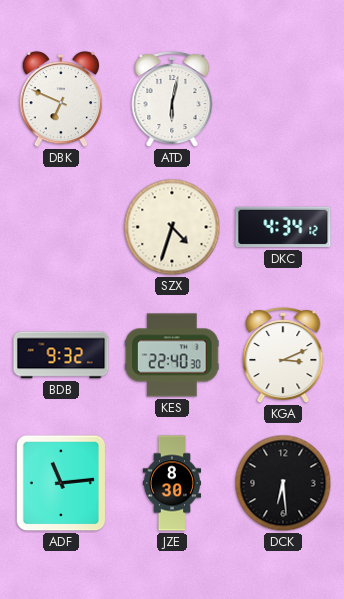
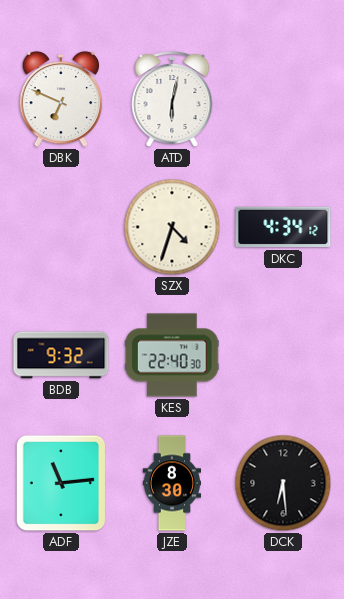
KGA: 3:11 -> none (283, 356)
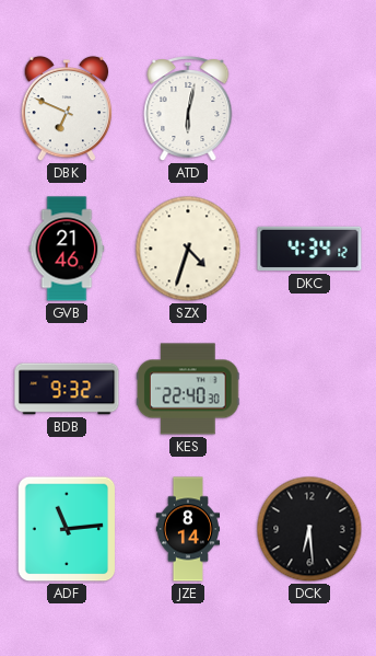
GVB: none -> 21:46 (67, 249)
JZE: 8:30 -> 8:14 (187, 529)
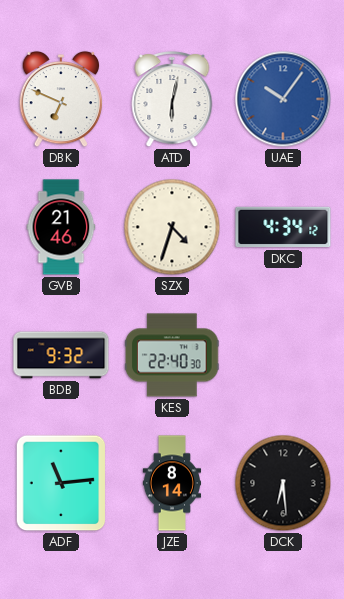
UAE: none -> 10:06 (283, 99)
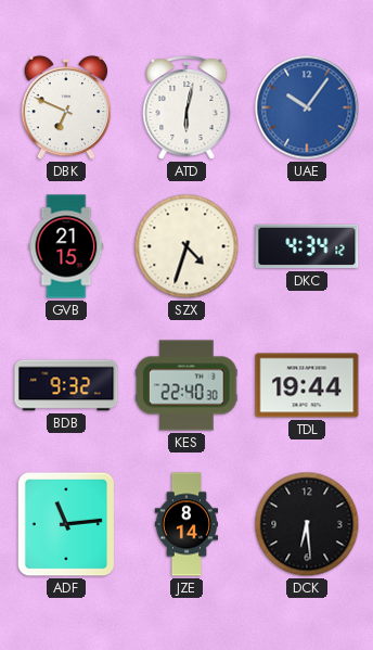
GVB: 21:46 -> 21:15 (66, 246)
TDL: none -> 19:44 (307, 385)
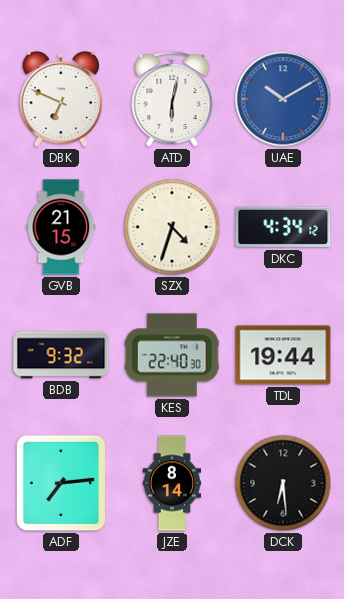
UAE: 10:06 -> 10:10 (283, 99)
ADF: 11:14 -> 7:14 (61, 483)
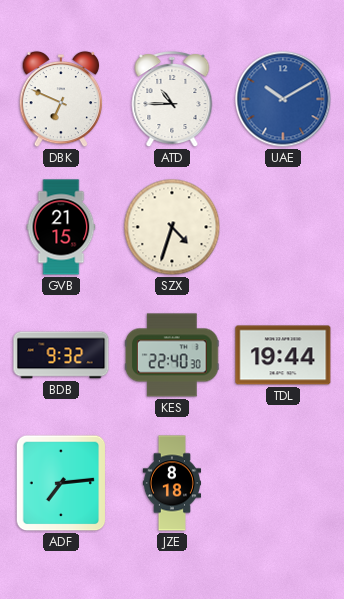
ATD: 6:02 -> 10:45 (172, 100)
DKC: 4:34 -> none (283, 227)
JZE: 8:14 -> 8:18 (171, 483)
DCK: 6:29 -> none (283, 483)
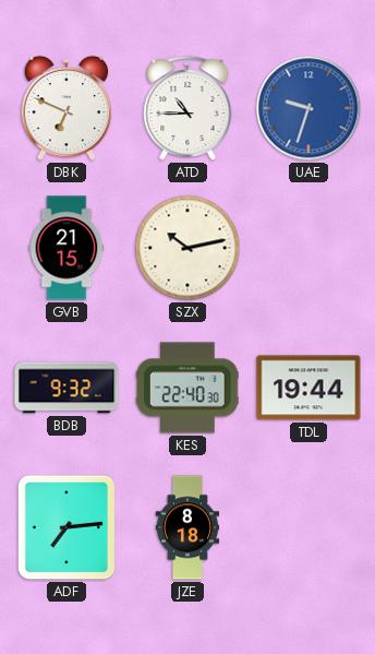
UAE: 10:10 -> 9:33 (309, 108)
SZX: 4:33 -> 10:13 (187, 248)
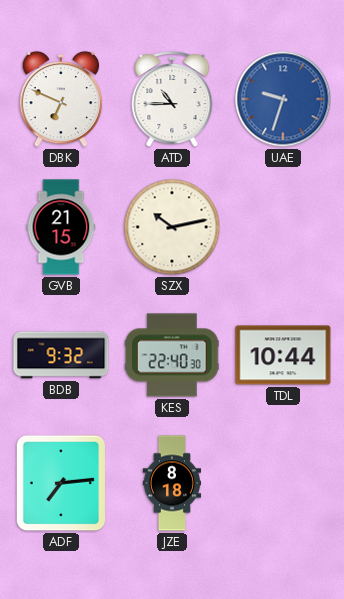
TDL: 19:44 -> 10:44 (283, 355)
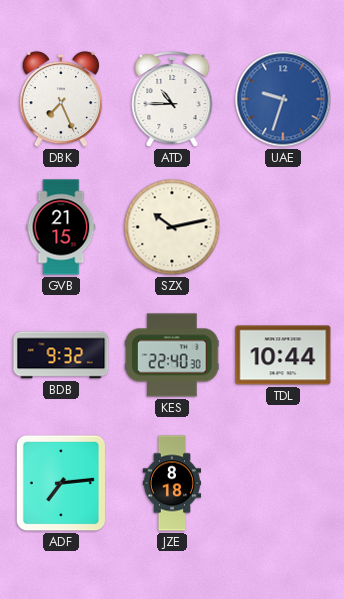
DBK: 6:49 -> 7:26 (61, 99)
